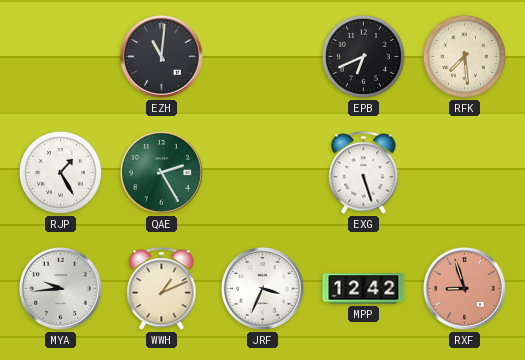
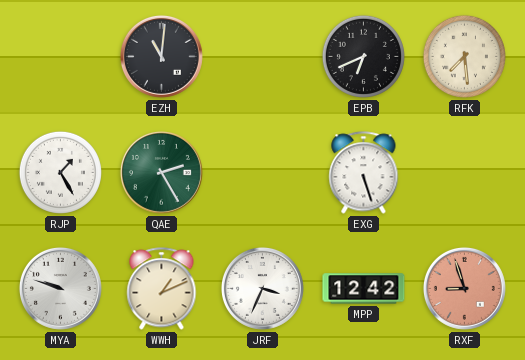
MYA: 9:44 -> 9:48 (60, 288)
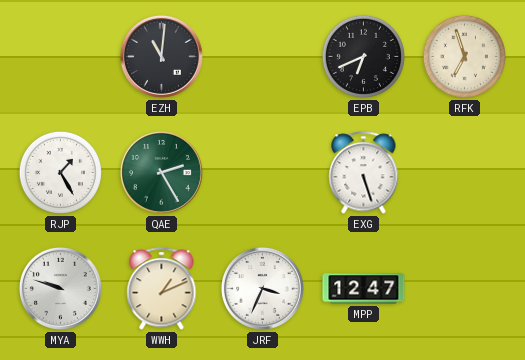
RFK: 7:29 -> 6:57 (464, 56)
MPP: 12:42 -> 12:47 (364, 289)
RXF: 8:57 -> none (464, 288)
